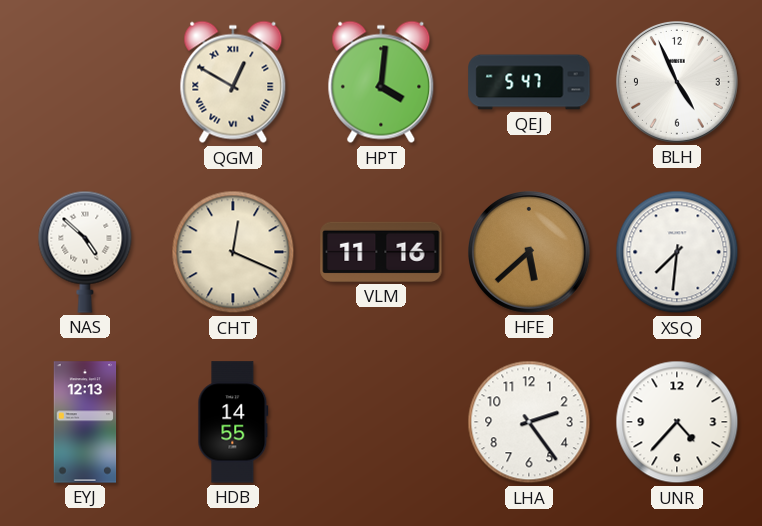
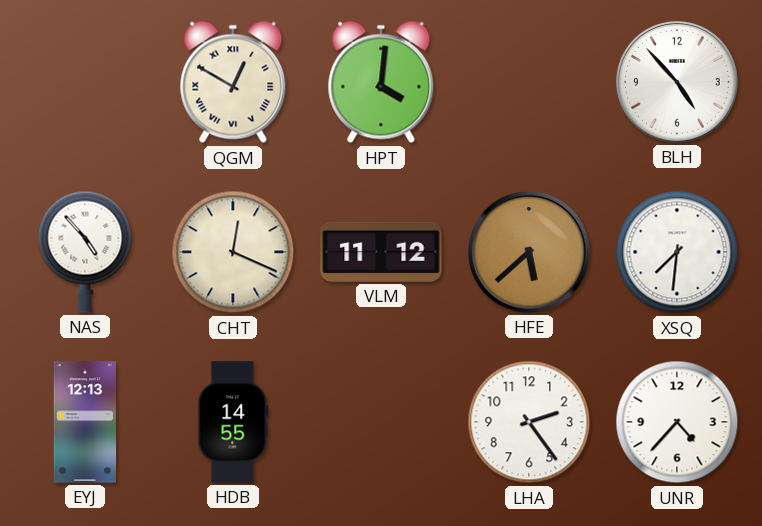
QEJ: 5:47 -> none (529, 82)
BLH: 4:56 -> 4:53 (678, 83)
NAS: 4:52 -> 4:53 (85, 252)
VLM: 11:16 -> 11:12 (381, 252)
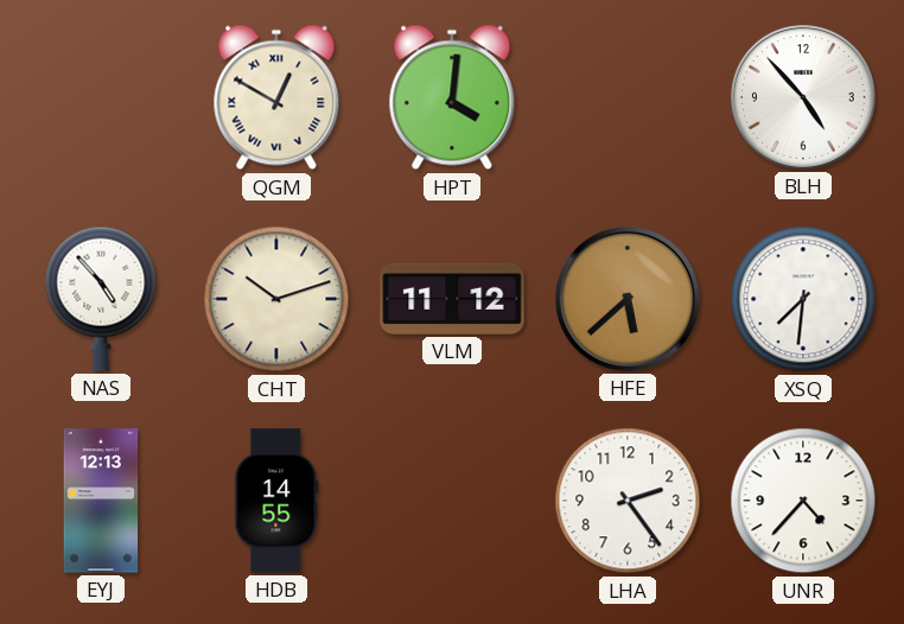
CHT: 12:19 -> 10:12 (276, 299)
